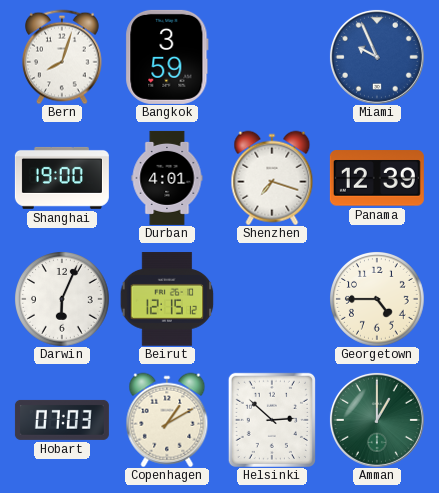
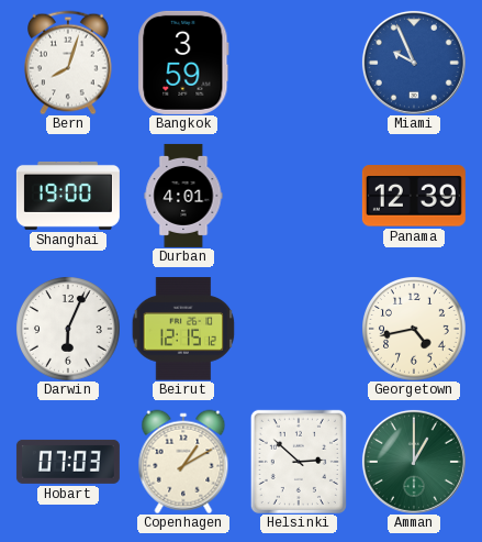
Shenzhen: 7:18 -> none (272, 178)
Georgetown: 4:45 -> 4:43 (414, 329)
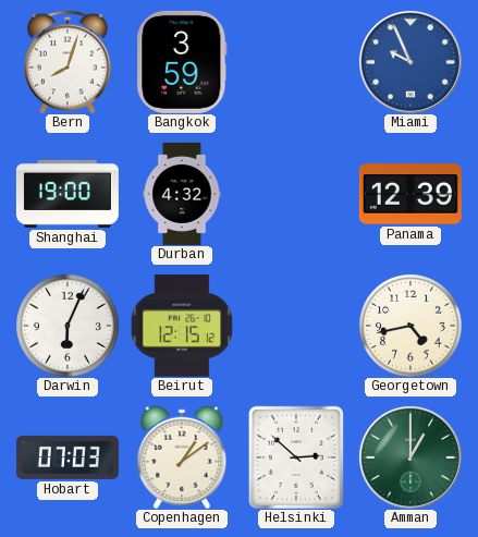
Durban: 4:01 -> 4:32 (182, 194)
Copenhagen: 1:10 -> 1:09 (182, 457)
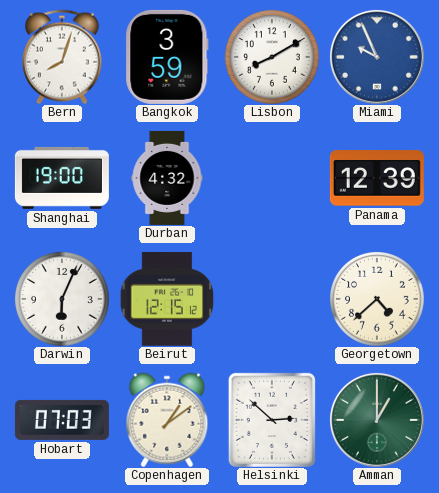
Lisbon: none -> 8:10 (272, 57)
Georgetown: 4:43 -> 4:38 (377, 299)
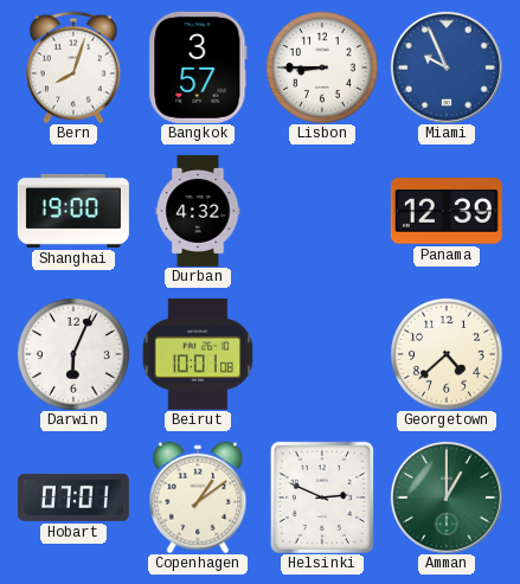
Bangkok: 3:59 -> 3:57 (198, 68)
Lisbon: 8:10 -> 8:45 (322, 68)
Beirut: 12:15 -> 10:01 (198, 354)
Hobart: 07:03 -> 07:01 (73, 498)
Helsinki: 2:52 -> 2:49 (322, 498)
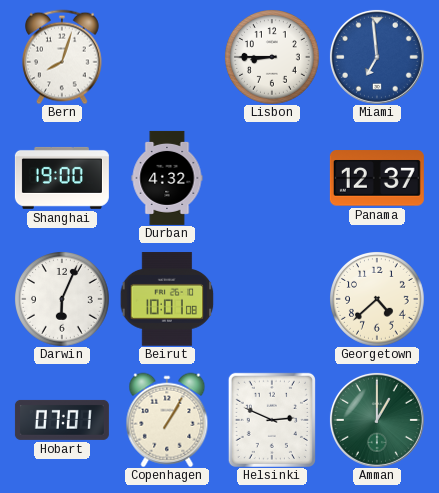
Bangkok: 3:57 -> none (198, 68)
Miami: 9:56 -> 6:59 (377, 57)
Panama: 12:39 -> 12:37 (377, 178)
Copenhagen: 1:09 -> 1:05 (167, 420)
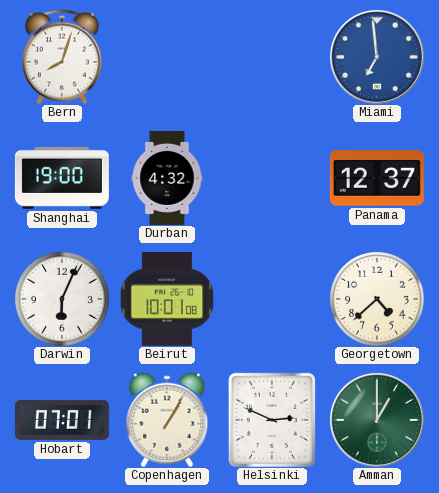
Lisbon: 8:45 -> none (272, 57)
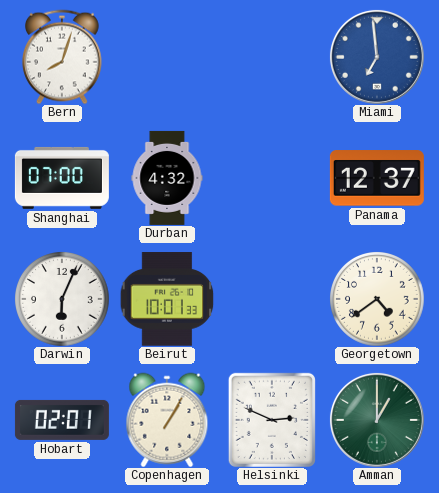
Shanghai: 19:00 -> 07:00 (62, 178)
Beirut: 10:01:08 -> 10:01:33 (167, 299)
Georgetown: 4:38 -> 4:39 (377, 299)
Hobart: 07:01 -> 02:01 (62, 420)
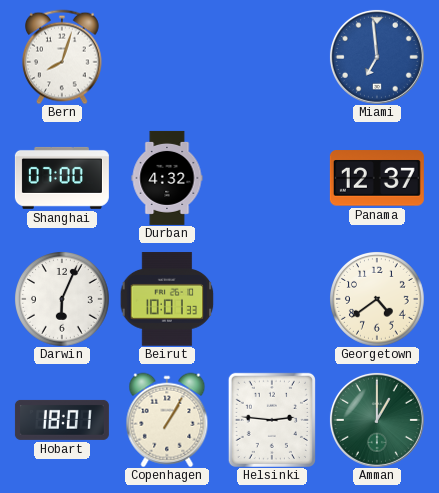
Hobart: 02:01 -> 18:01 (62, 420)
Helsinki: 2:49 -> 2:46 (272, 420)
